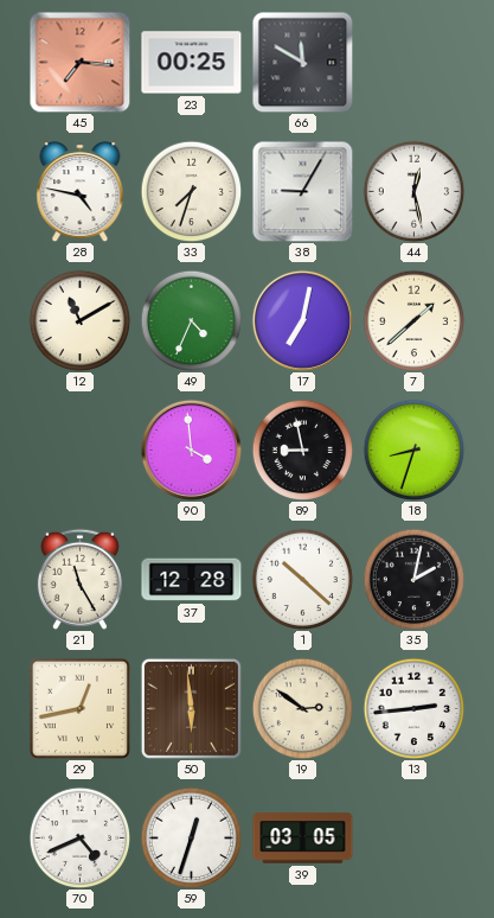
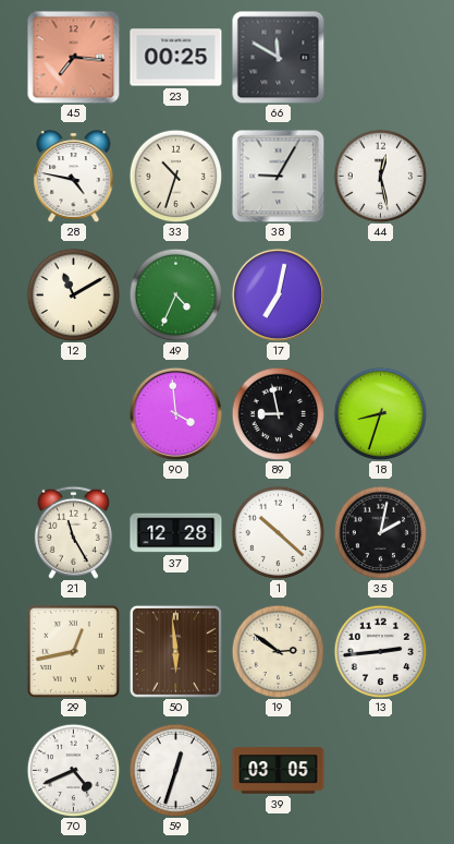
33: 7:33 -> 10:33 (175, 176)
7: 1:38 -> none (413, 320)
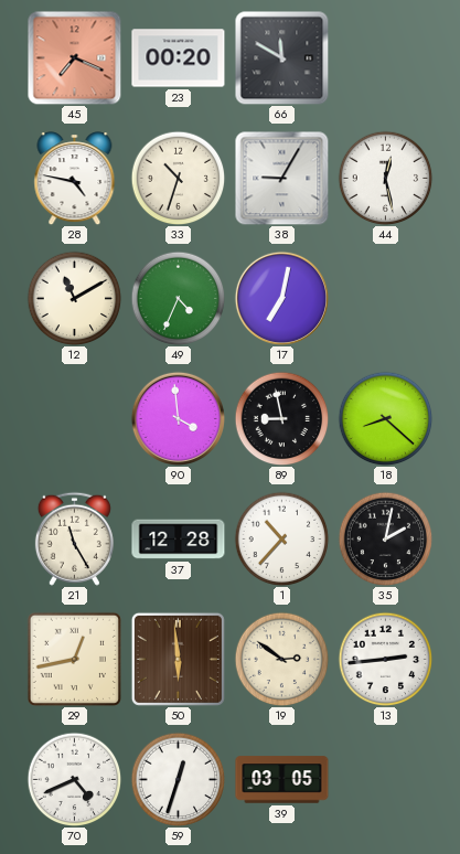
45: 7:16 -> 7:19 (74, 57)
23: 00:25 -> 00:20 (179, 58)
18: 8:33 -> 8:22 (385, 418)
1: 10:22 -> 10:37 (281, 538)
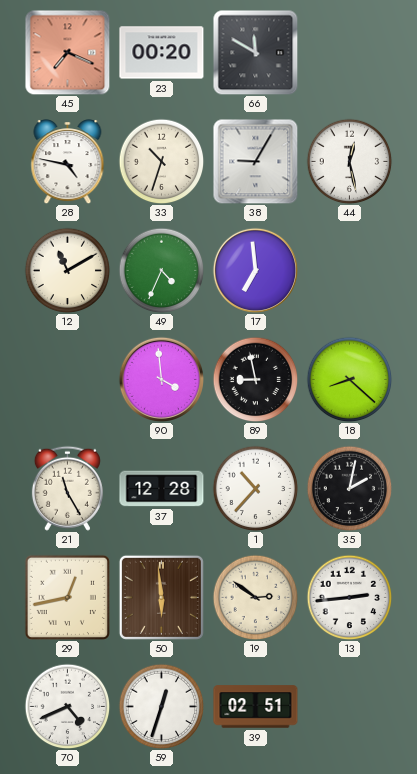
17: 7:02 -> 6:59 (255, 270)
39: 03:05 -> 02:51 (256, 707)
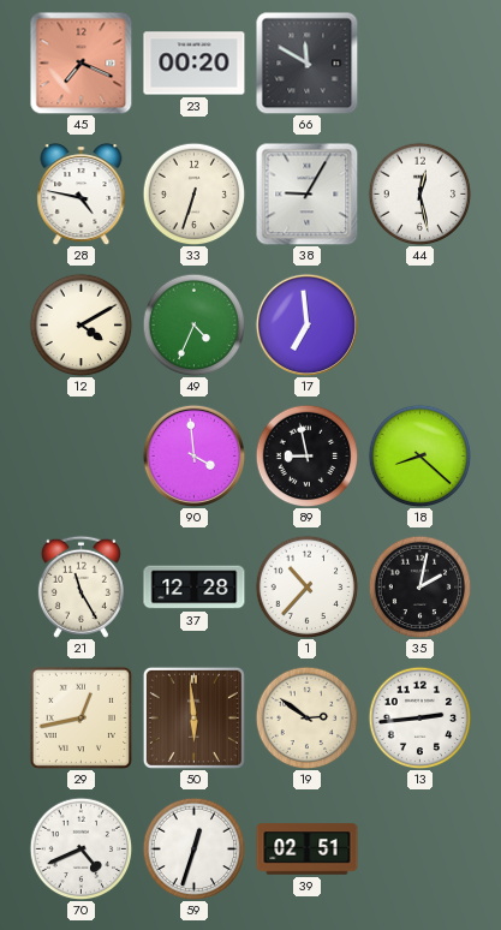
33: 10:33 -> 6:33 (193, 193)
12: 11:10 -> 4:10 (80, 324)
